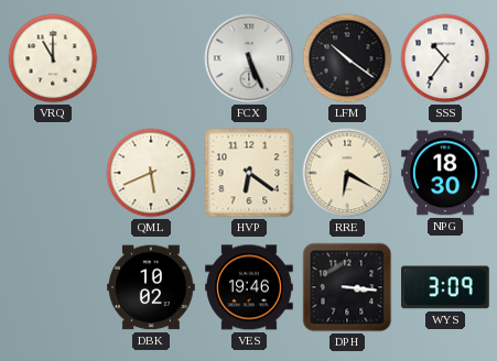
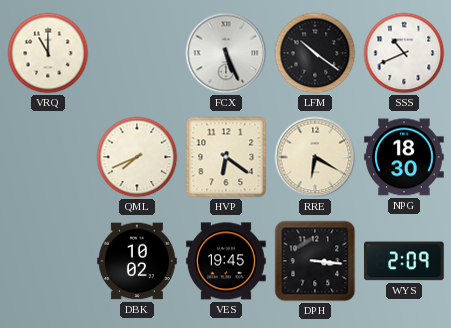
SSS: 10:36 -> 10:41 (404, 53)
QML: 5:41 -> 7:41 (137, 157)
VES: 19:46 -> 19:45 (226, 261)
WYS: 3:09 -> 2:09 (405, 261)
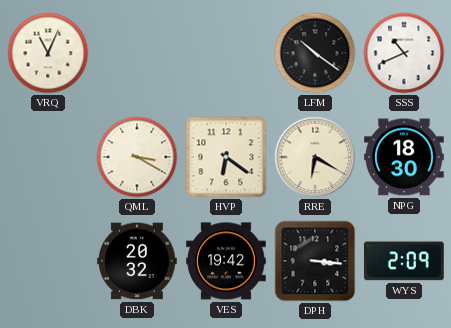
VRQ: 11:00 -> 11:04 (48, 53)
FCX: 5:26 -> none (226, 53)
QML: 7:41 -> 3:20 (137, 157)
DBK: 10:02 -> 20:32 (137, 261)
VES: 19:45 -> 19:42 (226, 261)
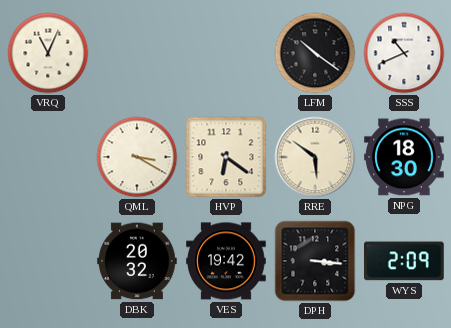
RRE: 6:20 -> 5:51 (315, 157)
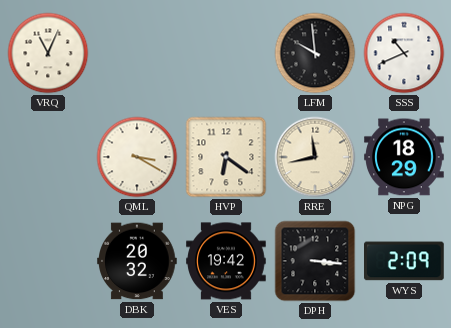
LFM: 10:21 -> 9:59 (315, 53)
RRE: 5:51 -> 11:43 (315, 157)
NPG: 18:30 -> 18:29 (404, 157)
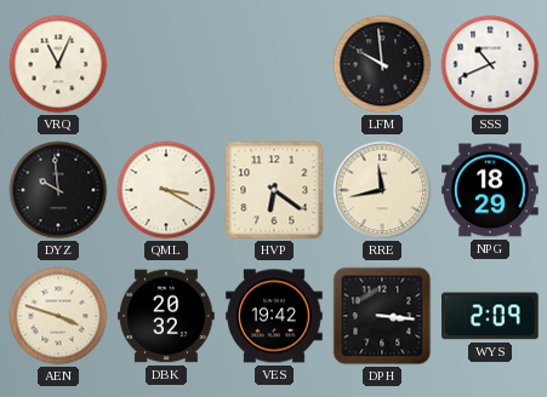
DYZ: none -> 9:59 (58, 190)
AEN: none -> 3:48 (58, 316)
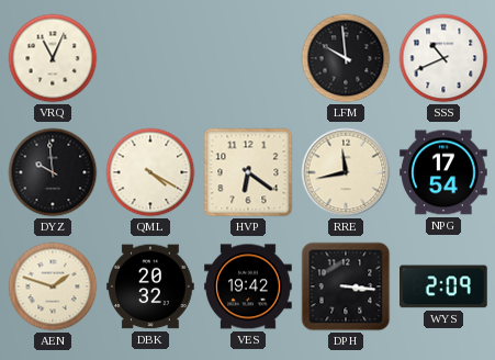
QML: 3:20 -> 4:20 (150, 172)
NPG: 18:29 -> 17:54 (443, 172)
AEN: 3:48 -> 1:48 (53, 286)
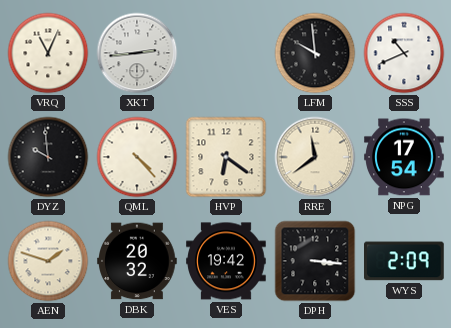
XKT: none -> 2:44 (137, 53)
QML: 4:20 -> 4:23 (137, 157)
RRE: 11:43 -> 11:39 (315, 157)
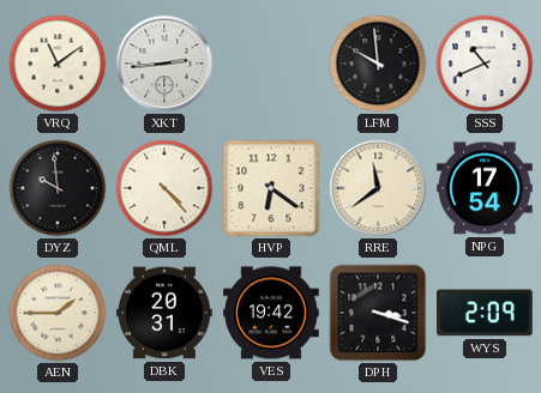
VRQ: 11:04 -> 11:09 (58, 64)
AEN: 1:48 -> 1:45 (58, 313)
DBK: 20:32 -> 20:31 (164, 313)
DPH: 3:16 -> 3:18 (378, 313)
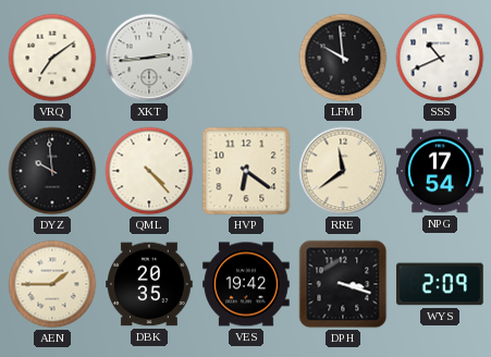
VRQ: 11:09 -> 7:09 (52, 58)
DBK: 20:31 -> 20:35 (149, 284)
